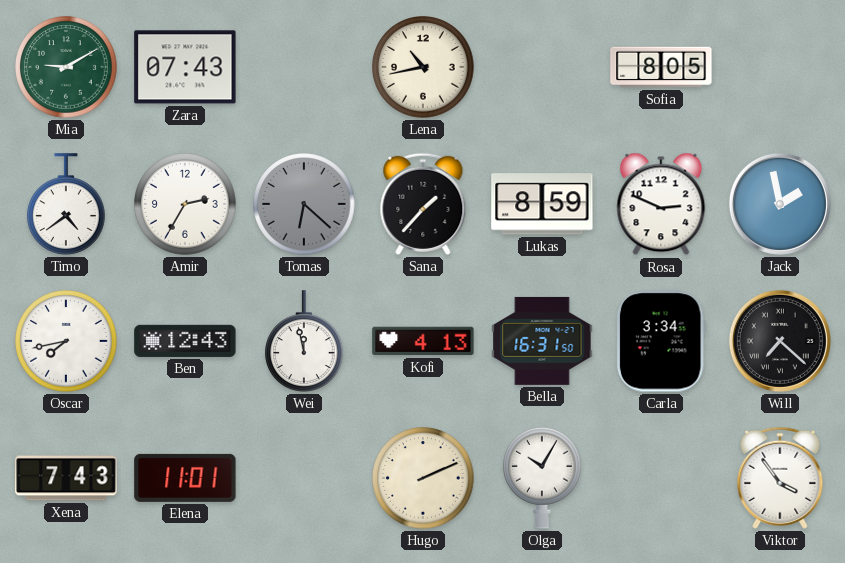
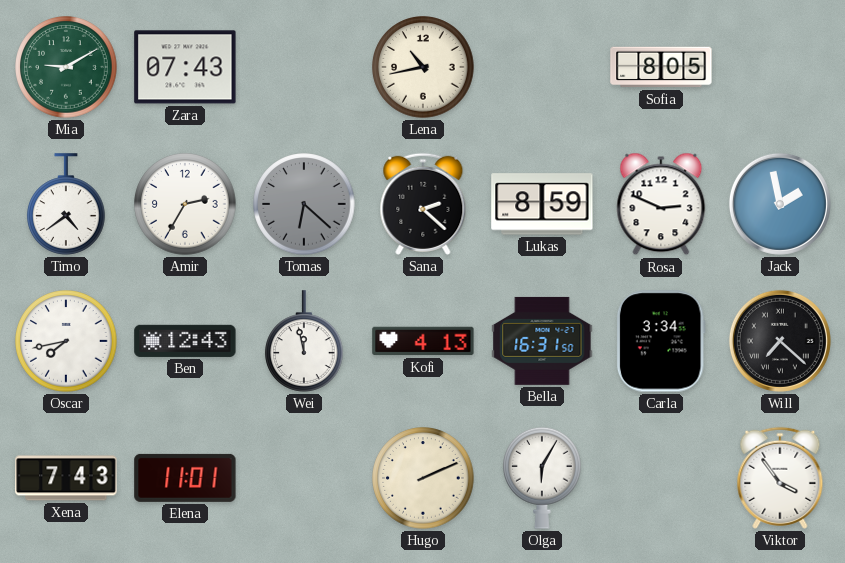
Sana: 1:37 -> 2:22 (423, 204)
Olga: 10:05 -> 6:05 (543, 478)
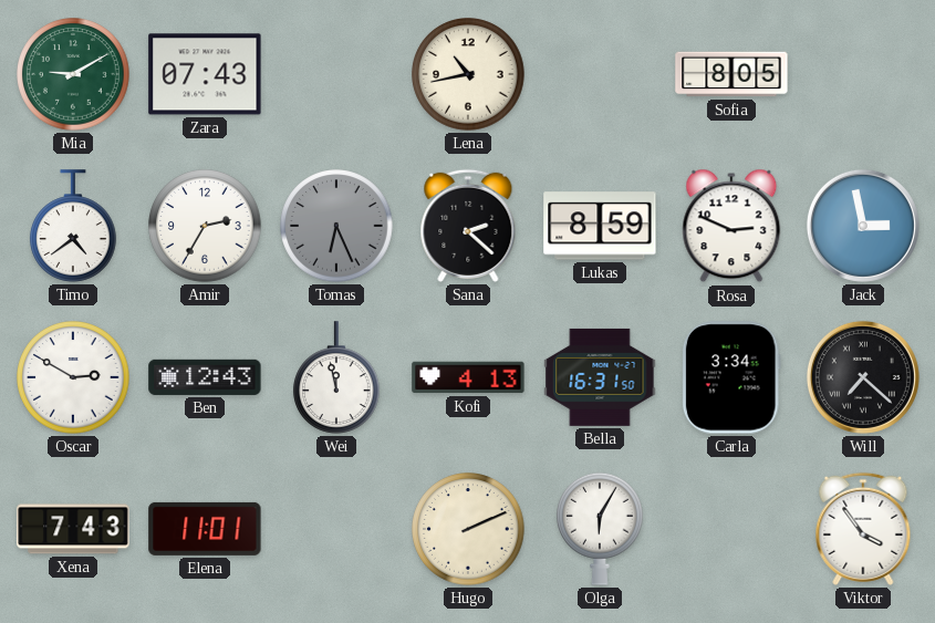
Tomas: 6:22 -> 6:26 (336, 226)
Jack: 1:58 -> 2:58 (863, 226)
Oscar: 7:43 -> 2:50 (73, 377)
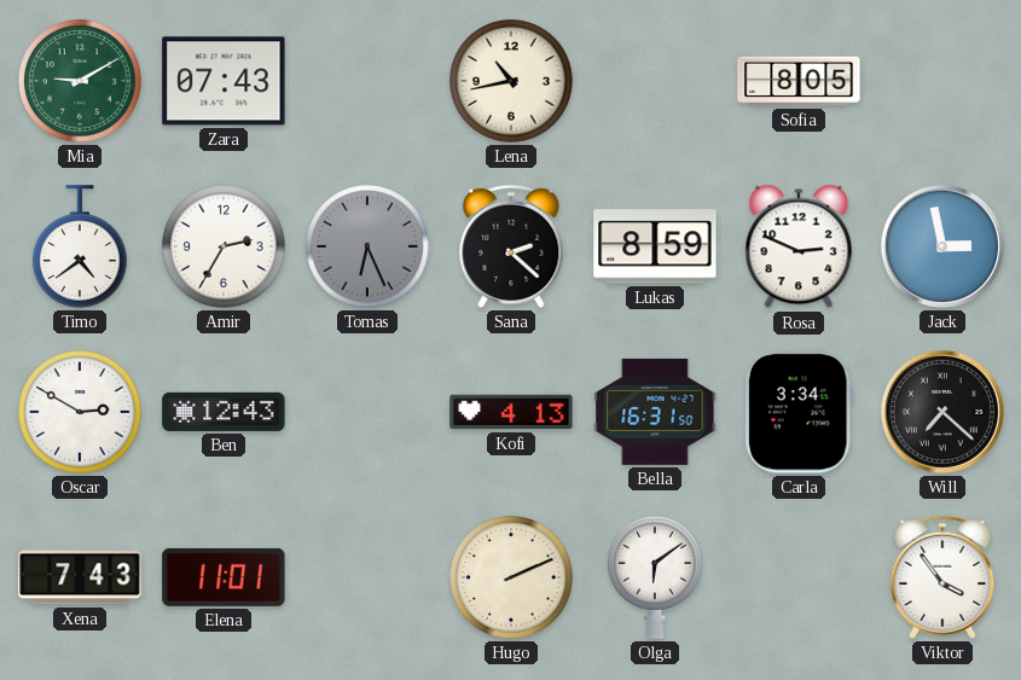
Wei: 11:58 -> none (337, 377)
Olga: 6:05 -> 6:09 (656, 577)
